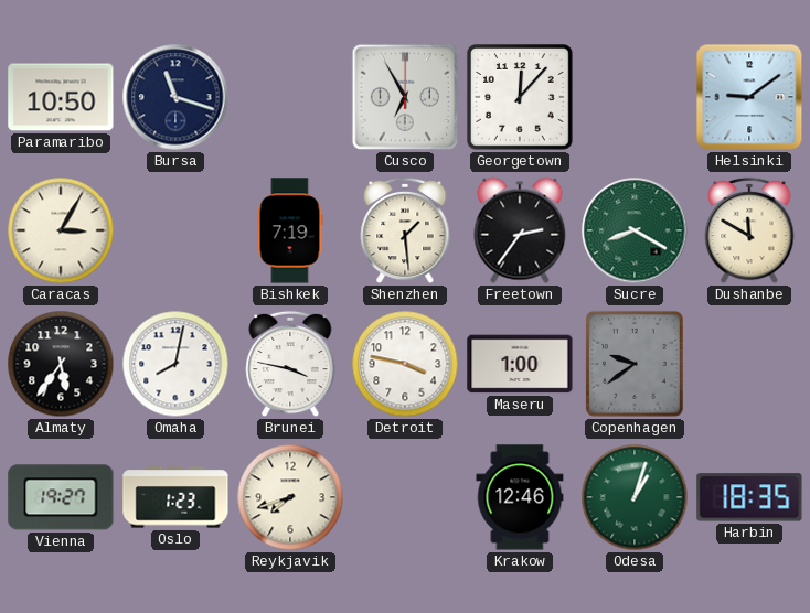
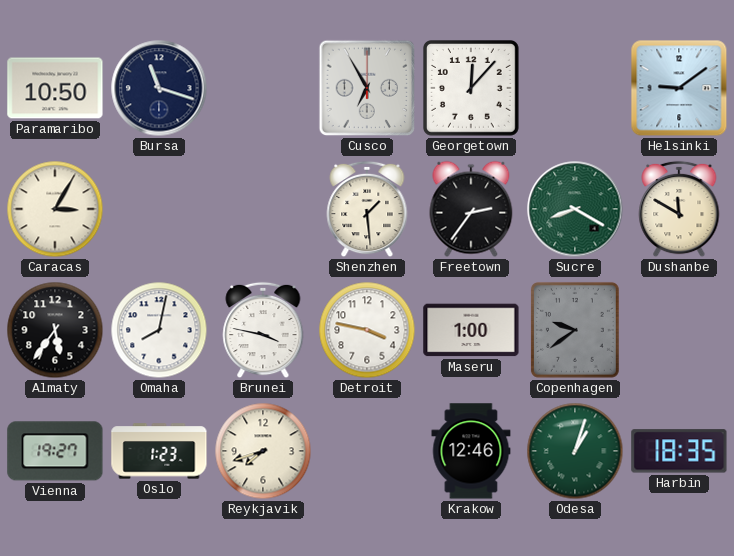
Bishkek: 7:19 -> none (290, 230)
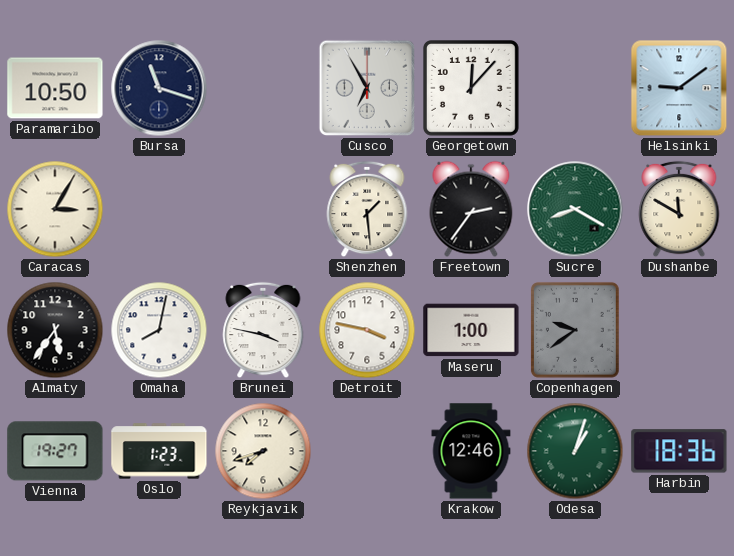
Harbin: 18:35 -> 18:36 (679, 451)
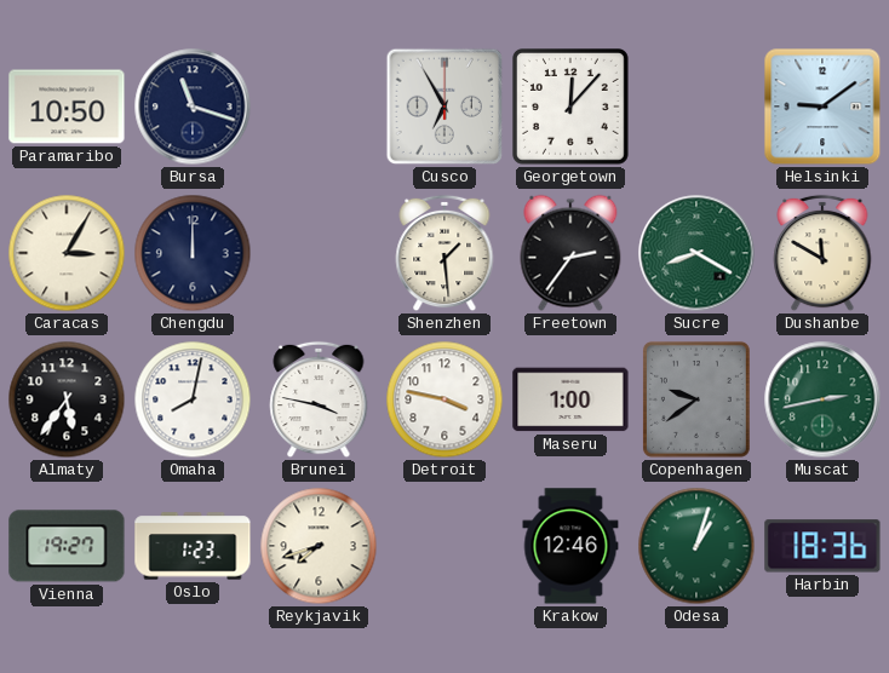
Chengdu: none -> 12:00 (193, 253)
Muscat: none -> 2:43 (822, 399)
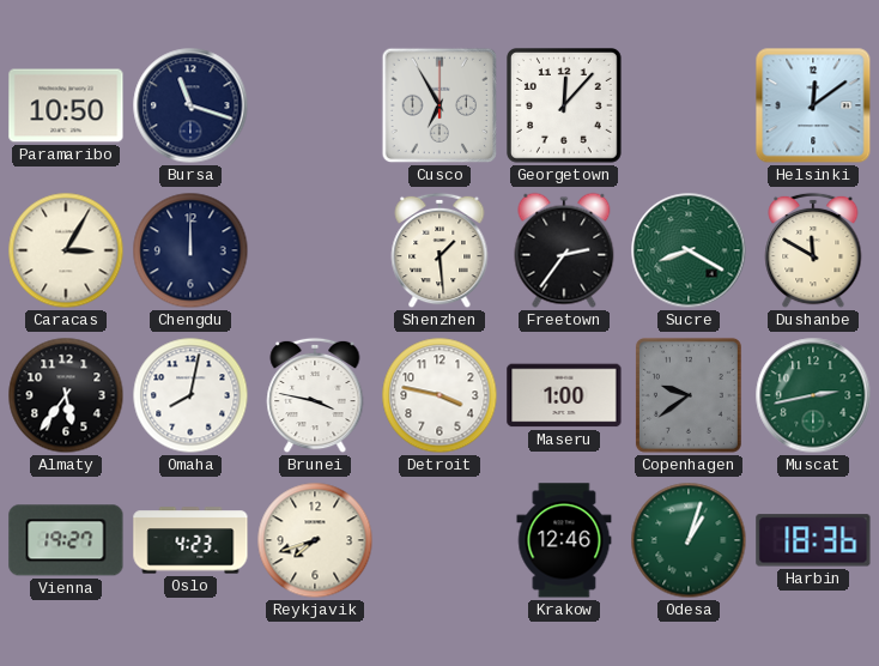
Helsinki: 9:09 -> 12:09 (813, 105)
Oslo: 1:23 -> 4:23 (190, 540)
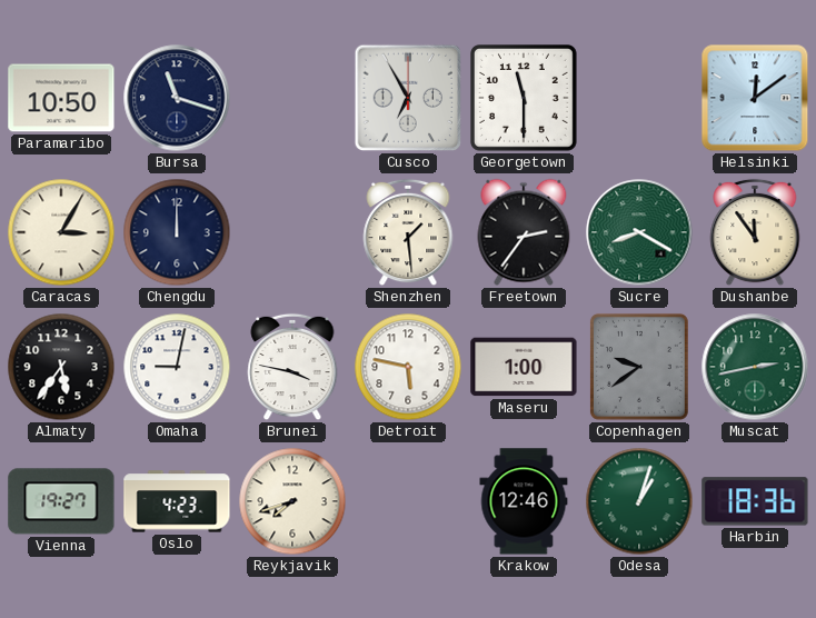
Georgetown: 12:07 -> 11:30 (525, 99)
Dushanbe: 11:50 -> 11:54 (755, 232)
Omaha: 8:02 -> 9:02 (177, 367)
Detroit: 3:47 -> 5:47 (408, 367)
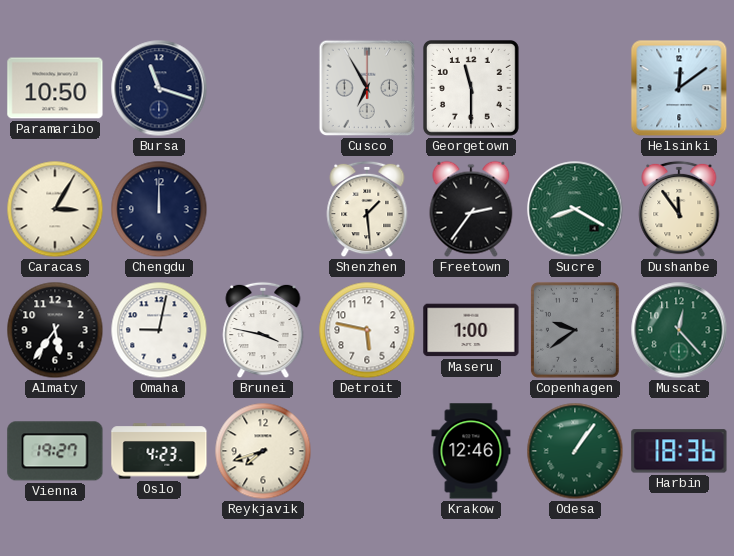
Muscat: 2:43 -> 12:23 (679, 330)
Odesa: 1:03 -> 1:06 (575, 451)
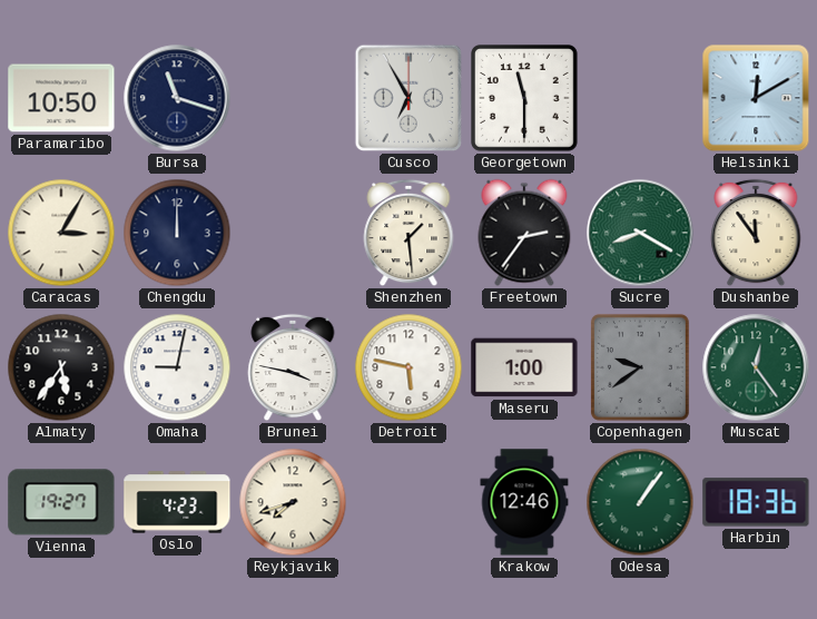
Helsinki: 12:09 -> 12:10 (756, 98)
Muscat: 12:23 -> 12:24 (756, 367)
